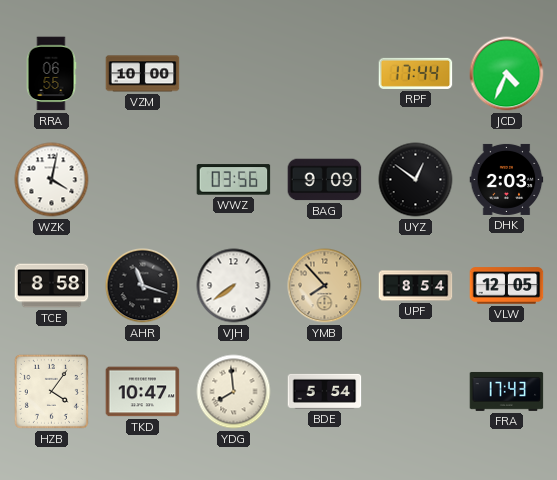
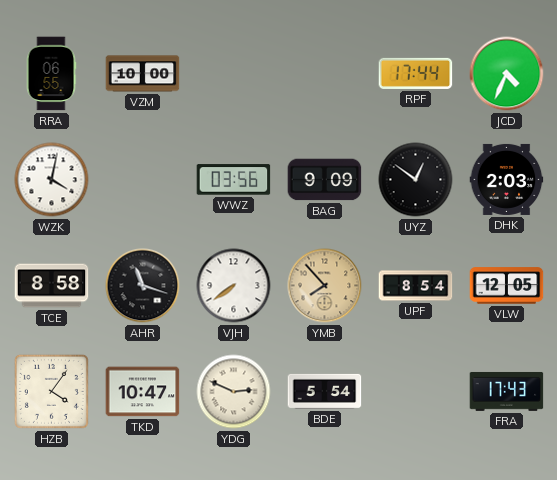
YDG: 7:59 -> 2:49 (234, 392)
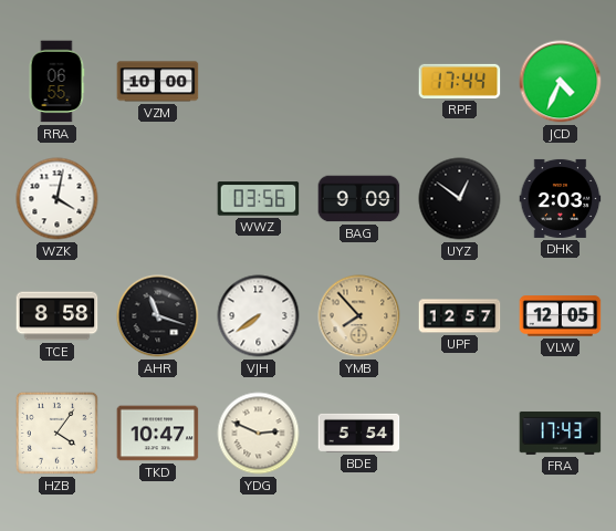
UPF: 8:54 -> 12:57 (460, 316)
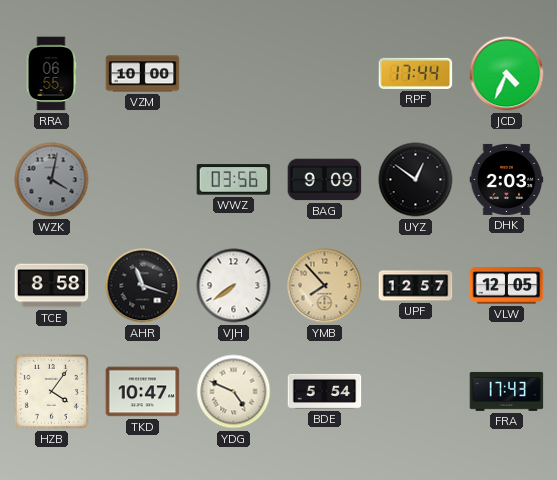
WZK dial: white -> grey (52, 180)
YDG: 2:49 -> 4:49 (234, 392)
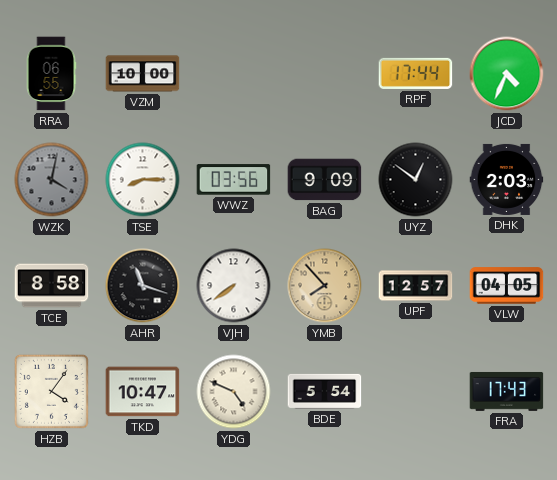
TSE: none -> 8:15 (143, 180)
VLW: 12:05 -> 04:05 (507, 286)
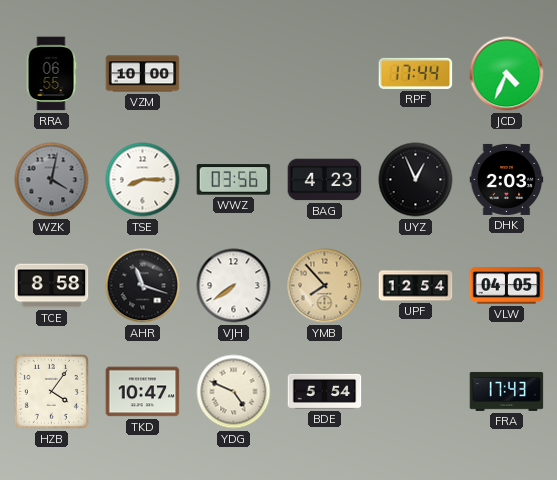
BAG: 9:09 -> 4:23 (325, 180)
UYZ: 12:51 -> 12:56 (416, 180)
UPF: 12:57 -> 12:54 (416, 286)
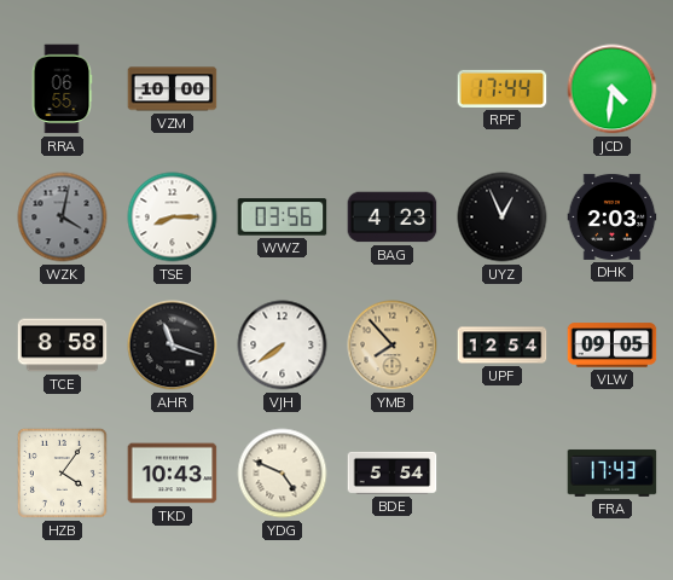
JCD: 4:34 -> 4:31 (613, 89)
VLW: 04:05 -> 09:05 (613, 346)
TKD: 10:47 -> 10:43 (173, 474)
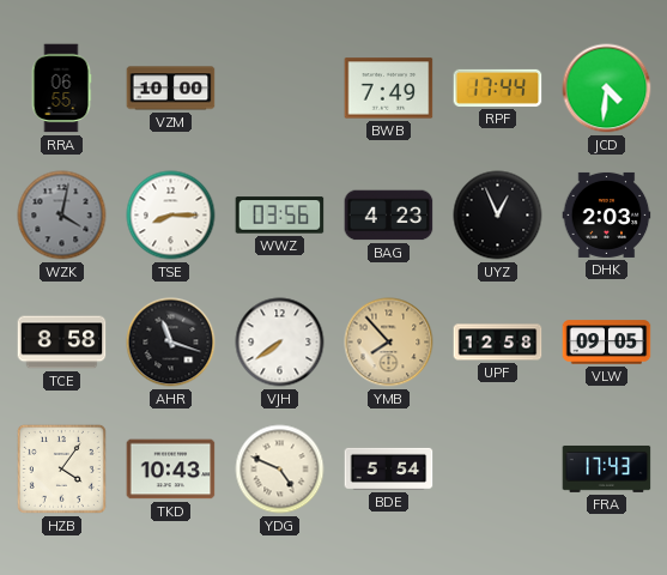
BWB: none -> 7:49 (389, 89)
UPF: 12:54 -> 12:58 (498, 343)
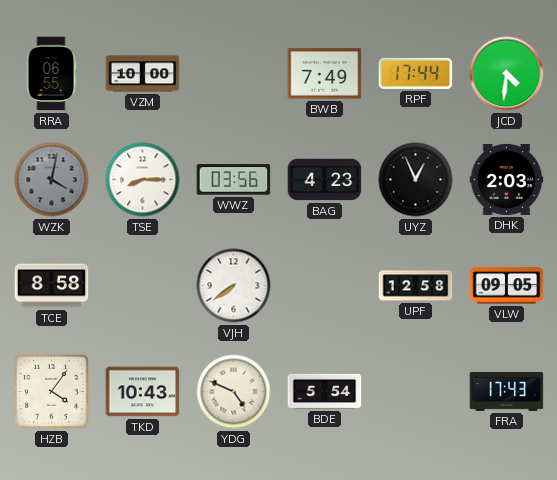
AHR: 11:18 -> none (171, 343)
YMB: 7:53 -> none (389, 343)
